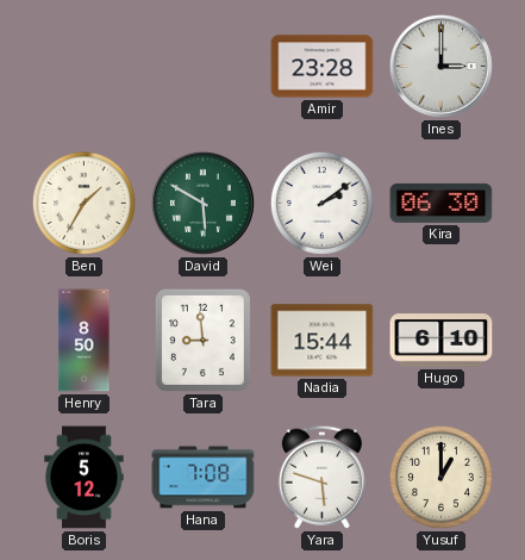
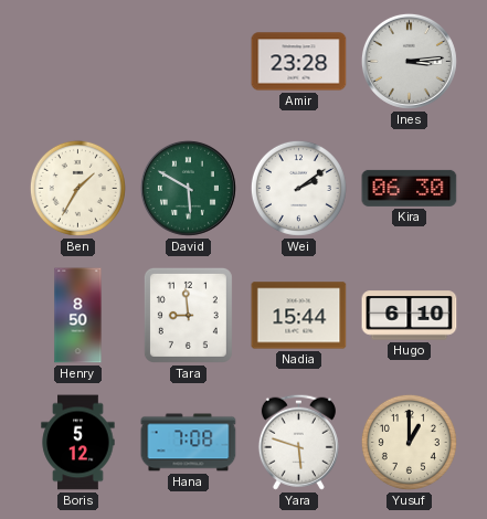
Ines: 3:00 -> 3:14 (409, 61)
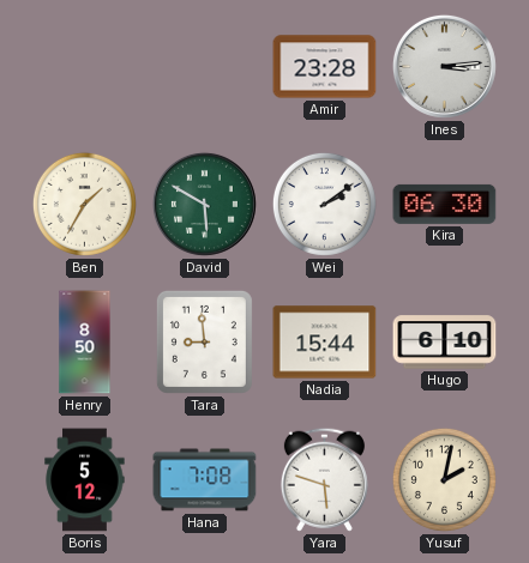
Yusuf: 1:00 -> 2:02 (444, 479)
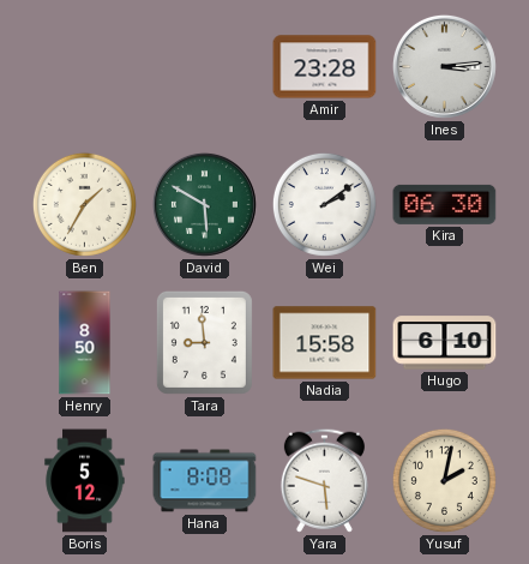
Nadia: 15:44 -> 15:58 (325, 343)
Hana: 7:08 -> 8:08 (205, 481)
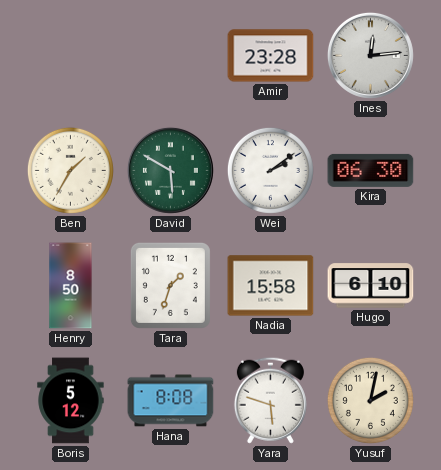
Ines: 3:14 -> 12:14 (370, 55)
Tara: 8:59 -> 1:33 (170, 285)
